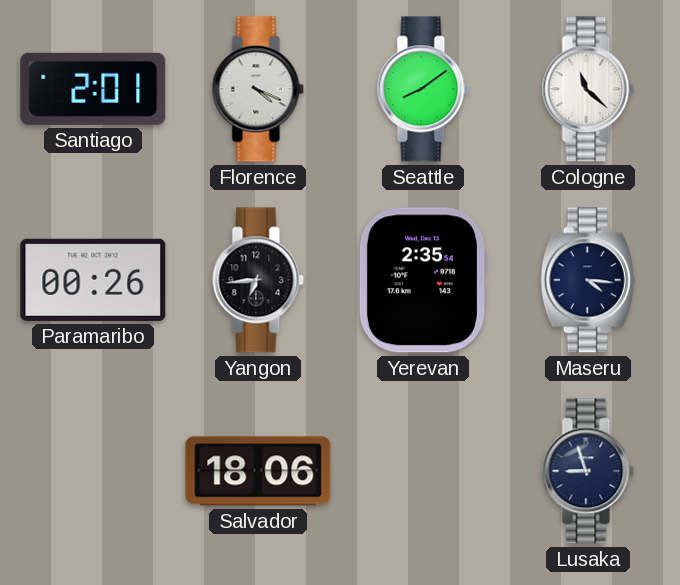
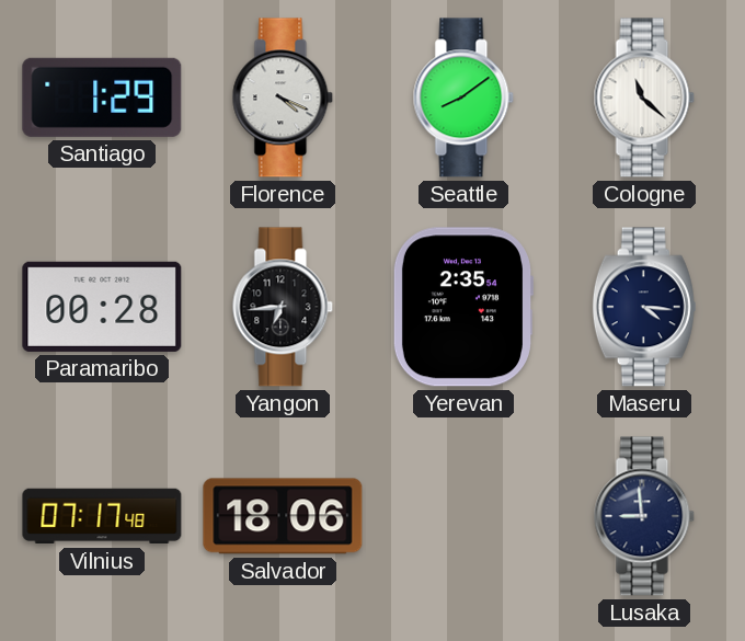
Santiago: 2:01 -> 1:29 (102, 98)
Paramaribo: 00:26 -> 00:28 (102, 307)
Vilnius: none -> 07:17 (102, 516)
Lusaka: 8:57 -> 8:59 (644, 516)
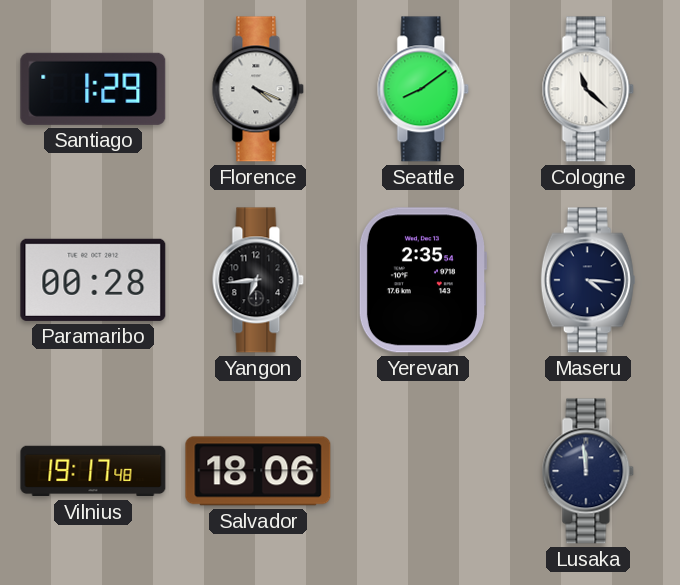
Vilnius: 07:17 -> 19:17 (93, 471)
Lusaka: 8:59 -> 11:59 (588, 471)
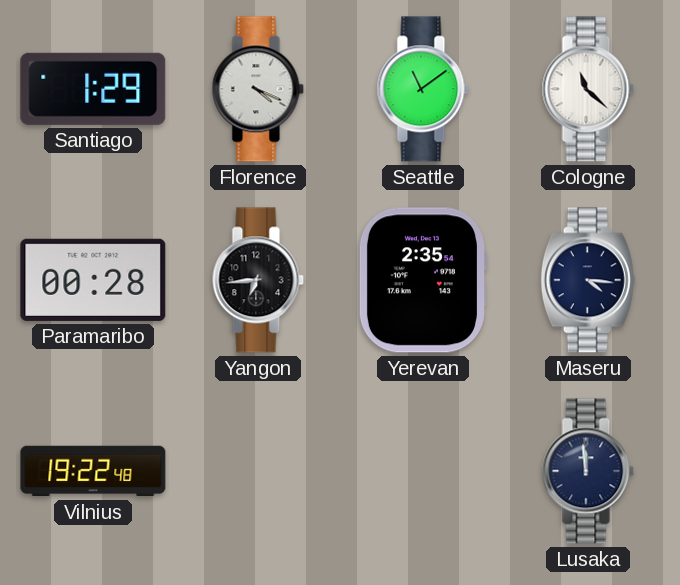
Seattle: 8:09 -> 11:09 (423, 89)
Vilnius: 19:17 -> 19:22 (93, 471)
Salvador: 18:06 -> none (258, 471)
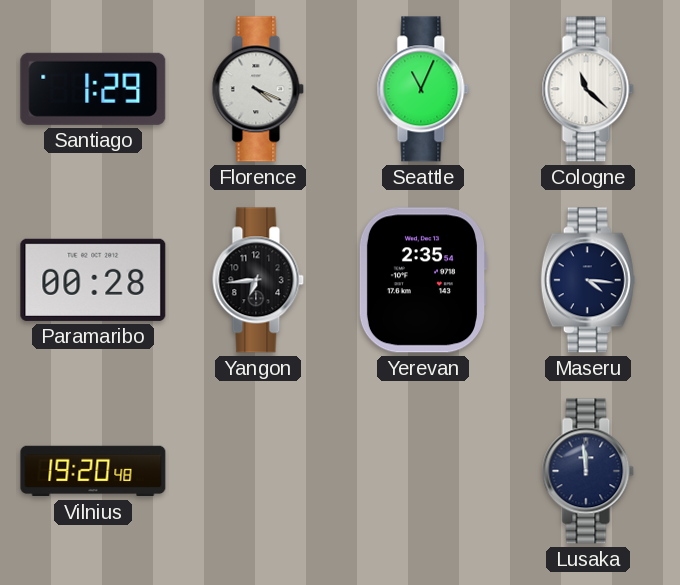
Seattle: 11:09 -> 11:04 (423, 89)
Vilnius: 19:22 -> 19:20 (93, 471)
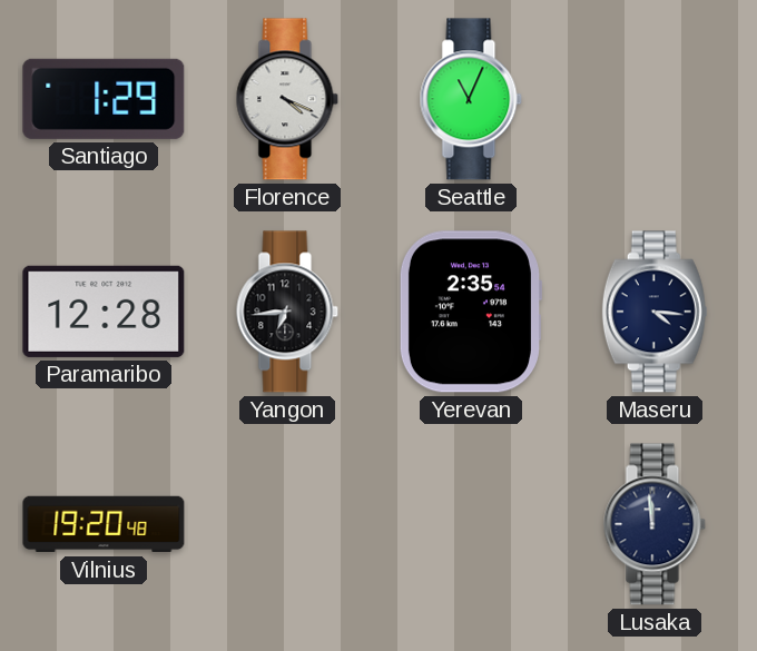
Cologne: 11:22 -> none (588, 89)
Paramaribo: 00:28 -> 12:28 (104, 312)
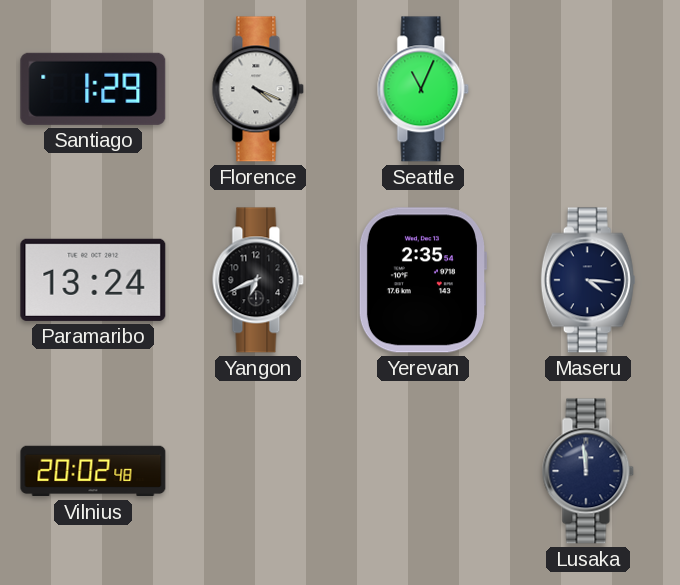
Paramaribo: 12:28 -> 13:24 (93, 280)
Yangon: 6:44 -> 6:41 (258, 280)
Vilnius: 19:20 -> 20:02 (93, 471)
